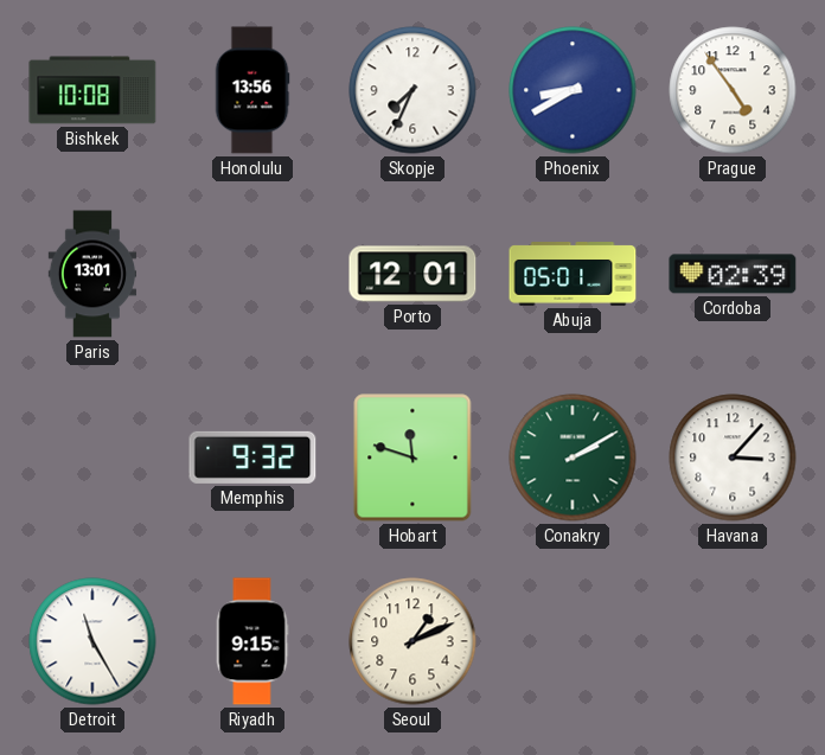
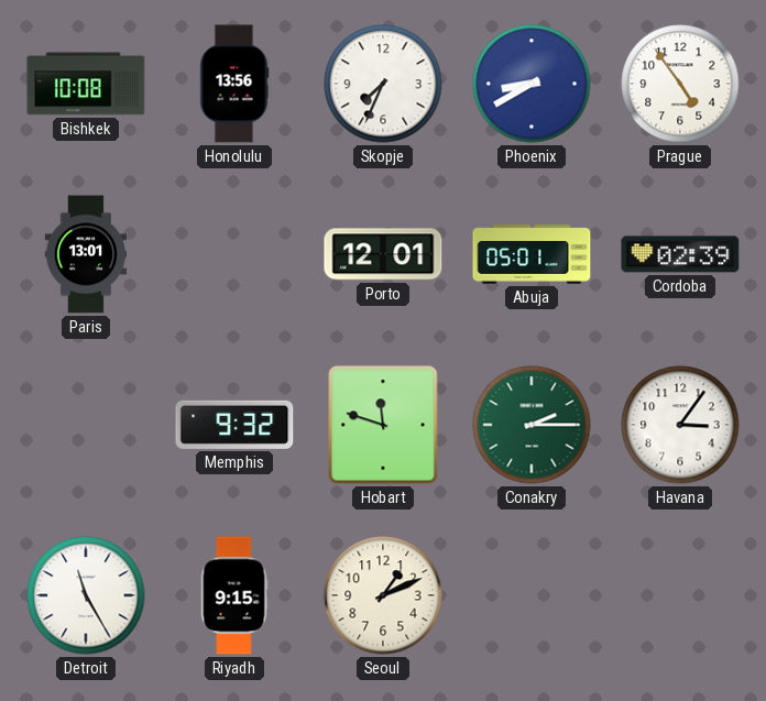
Conakry: 2:10 -> 2:15 (532, 425)
Havana: 3:07 -> 3:06 (680, 425)
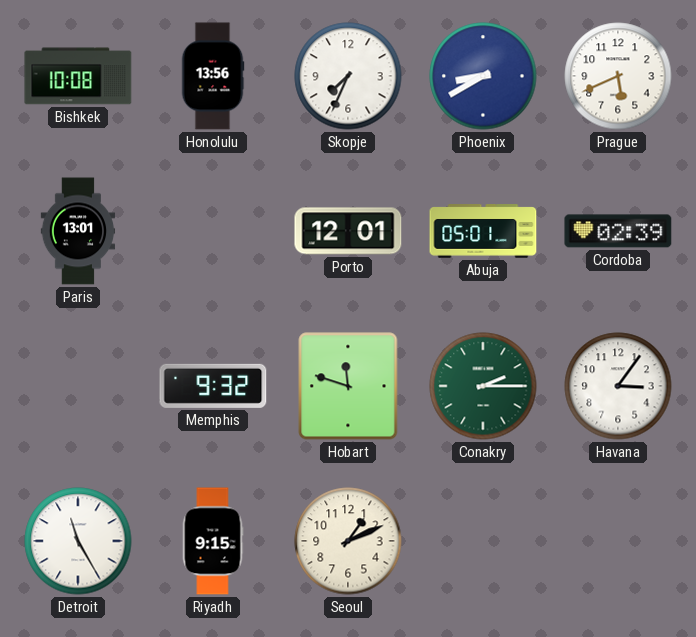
Prague: 4:54 -> 5:41 (618, 76)
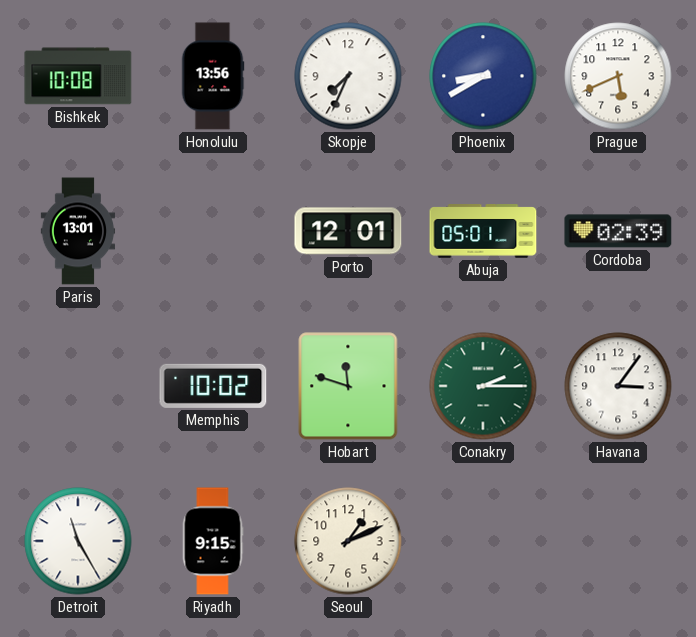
Memphis: 9:32 -> 10:02 (213, 386)
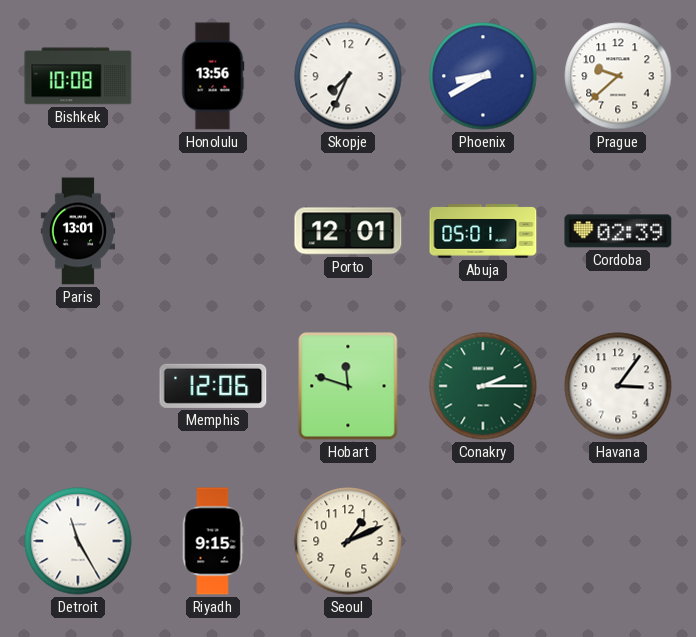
Prague: 5:41 -> 9:38 (618, 76)
Memphis: 10:02 -> 12:06 (213, 386)
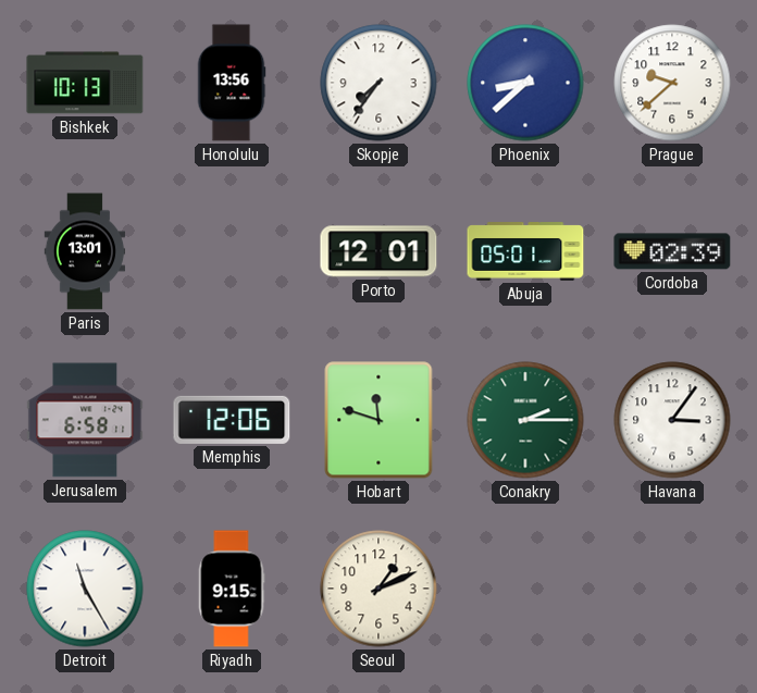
Bishkek: 10:08 -> 10:13 (85, 83)
Skopje: 7:34 -> 7:36 (378, 83)
Phoenix: 8:40 -> 8:38 (525, 83)
Jerusalem: none -> 6:58 (85, 420)
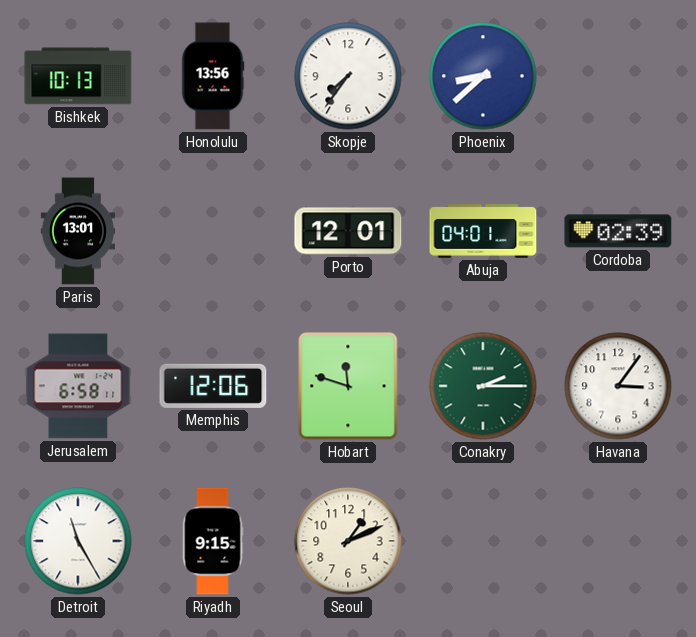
Prague: 9:38 -> none (672, 83)
Abuja: 05:01 -> 04:01 (483, 231)
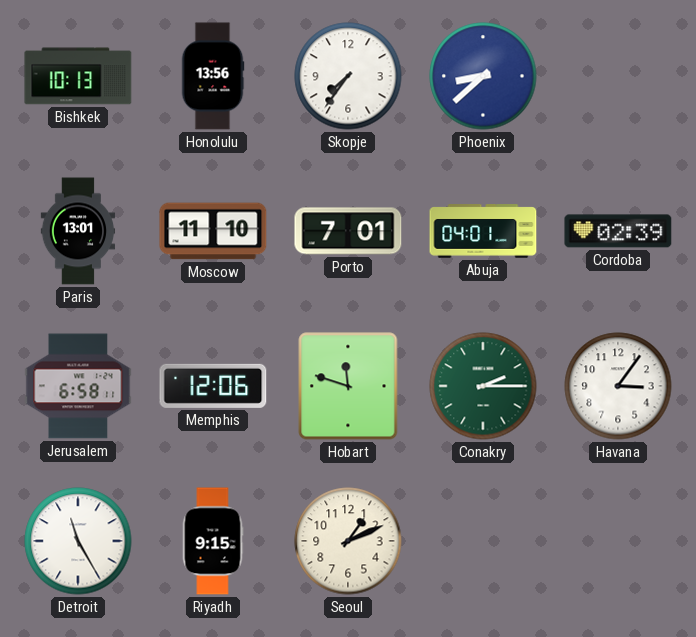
Moscow: none -> 11:10 (213, 231)
Porto: 12:01 -> 7:01 (348, 231)
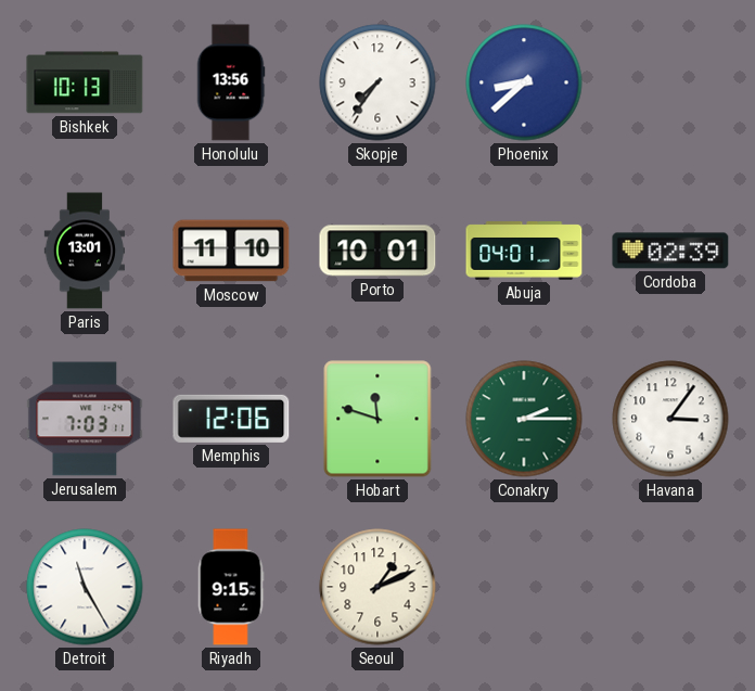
Porto: 7:01 -> 10:01 (378, 251)
Jerusalem: 6:58 -> 7:03 (85, 419)
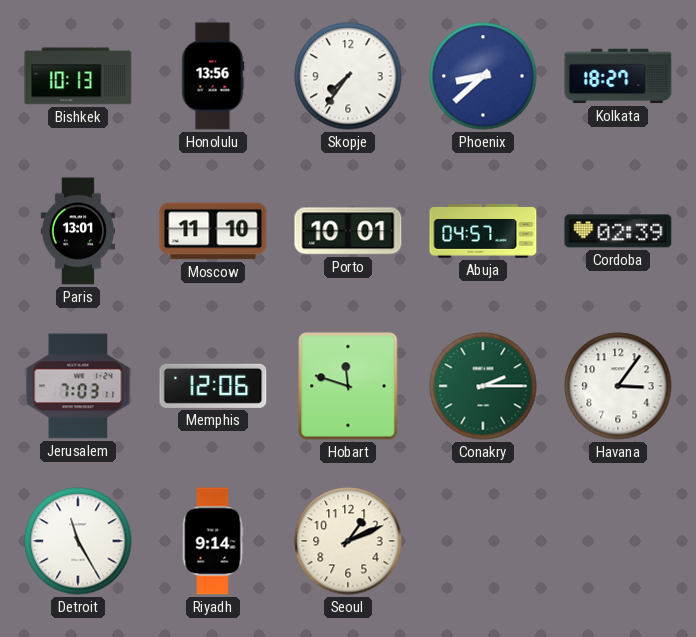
Kolkata: none -> 18:27 (618, 76)
Abuja: 04:01 -> 04:57 (483, 231)
Riyadh: 9:15 -> 9:14 (213, 541)
